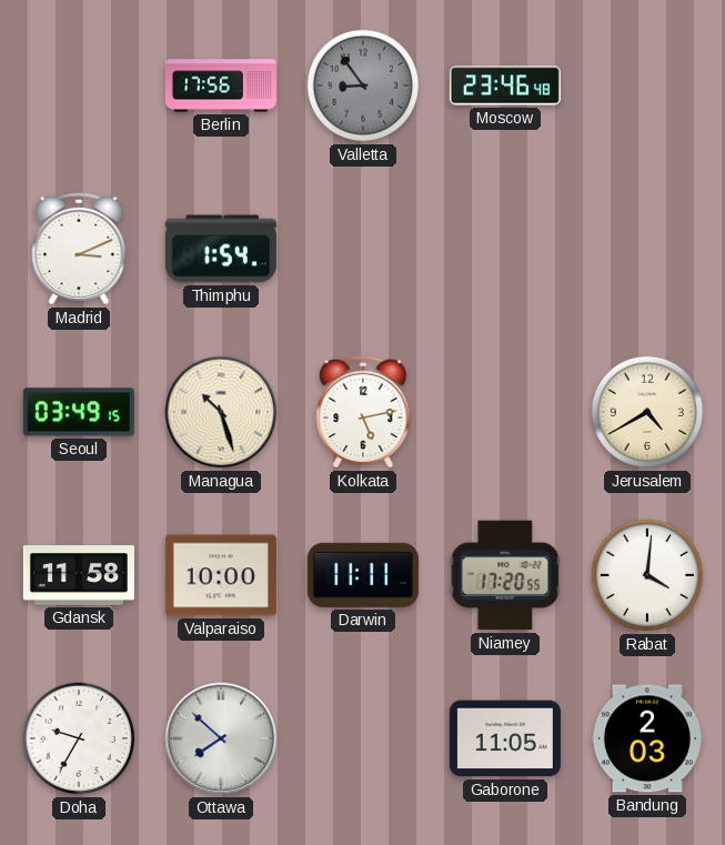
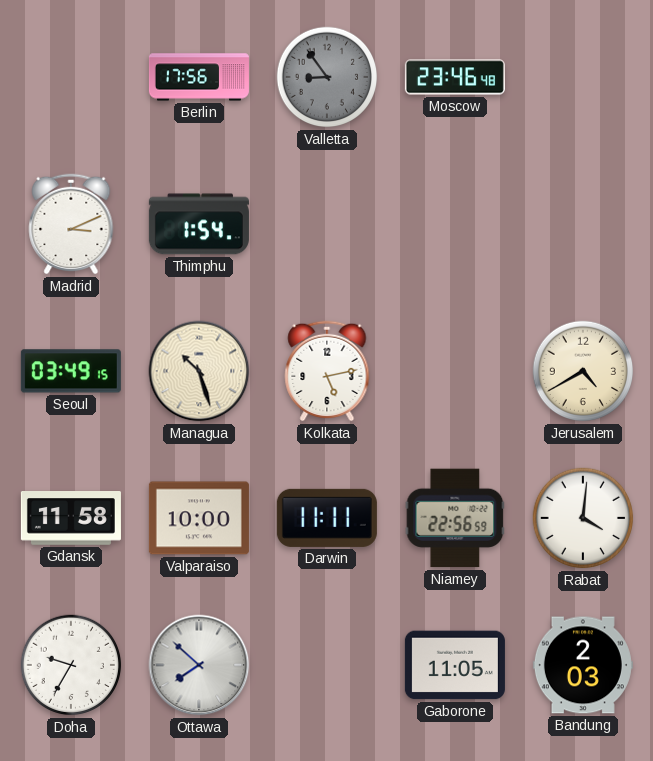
Niamey: 17:20 -> 22:56 (455, 518)
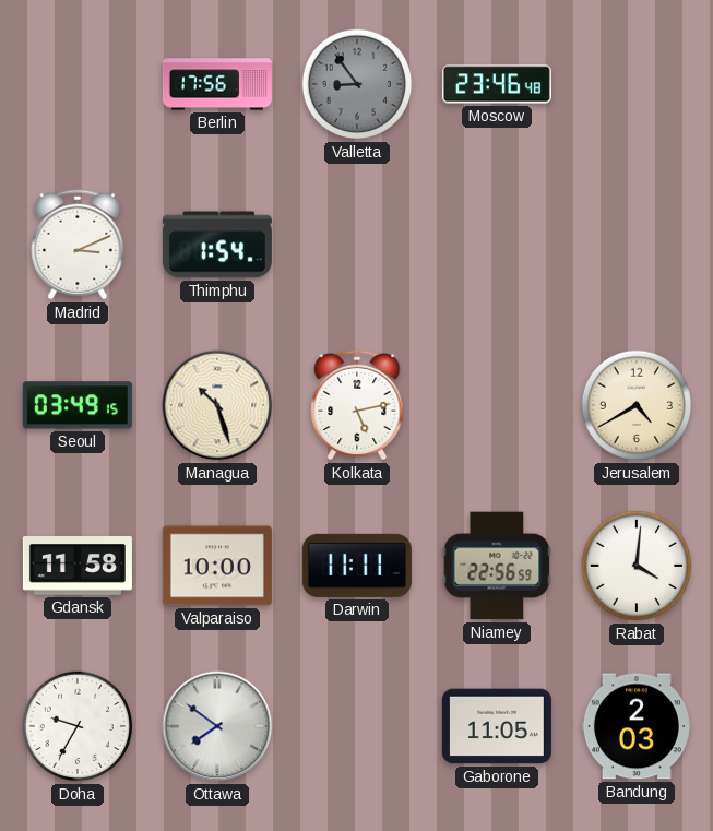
Ottawa: 7:52 -> 7:51 (217, 726)
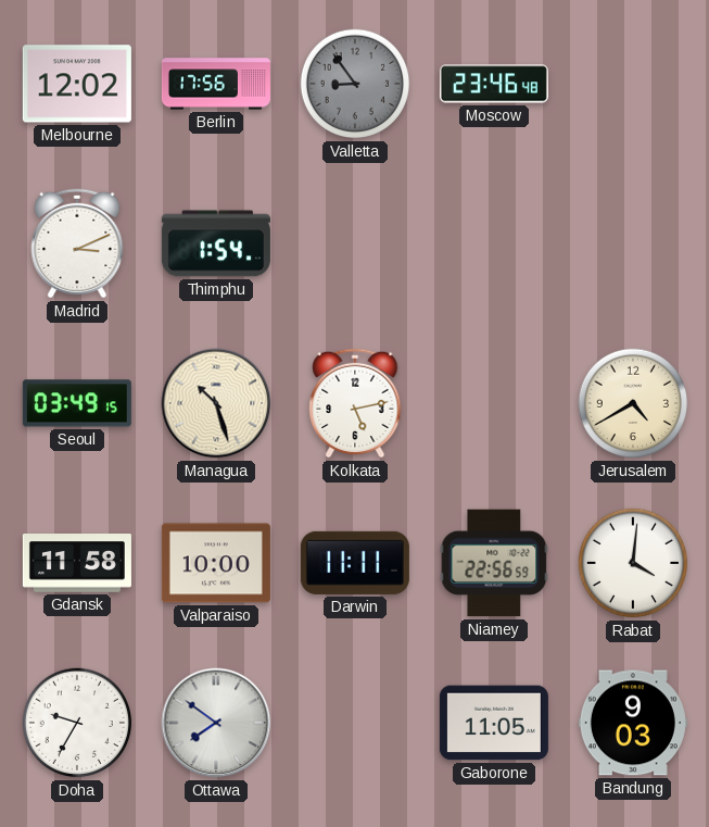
Melbourne: none -> 12:02 (77, 84)
Bandung: 2:03 -> 9:03 (633, 723)
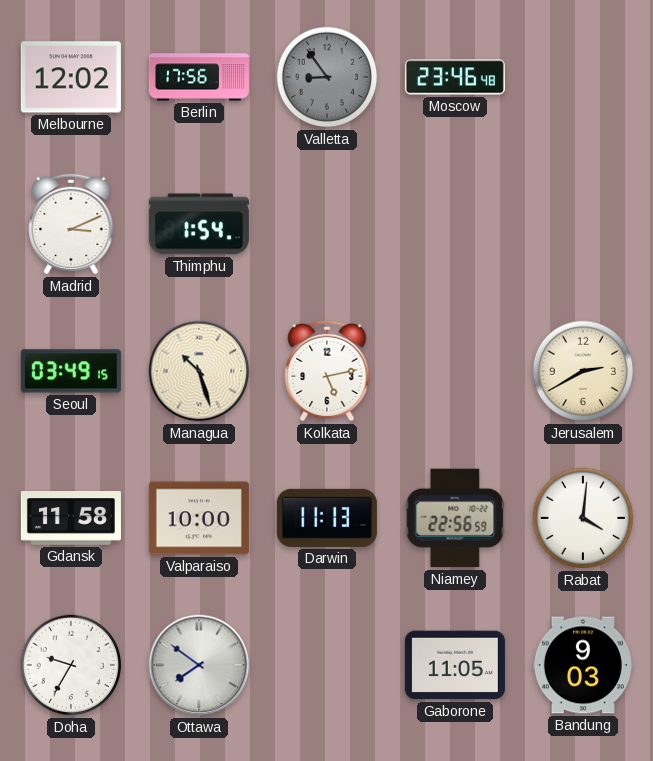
Jerusalem: 4:40 -> 2:40 (583, 371)
Darwin: 11:11 -> 11:13 (327, 518)
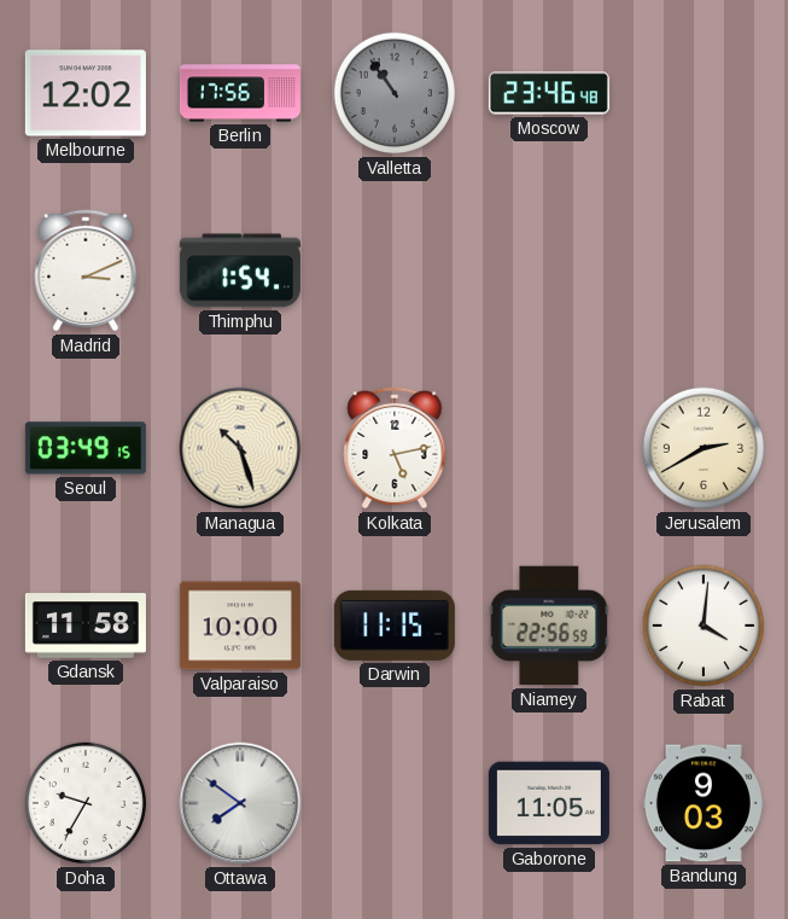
Valletta: 8:54 -> 10:54 (395, 93)
Darwin: 11:13 -> 11:15 (395, 626)
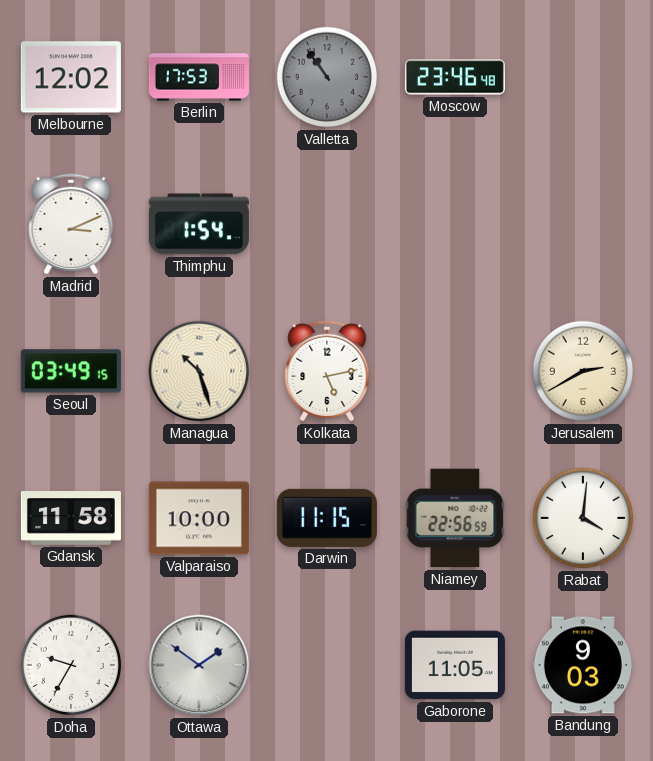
Berlin: 17:56 -> 17:53 (199, 77)
Ottawa: 7:51 -> 1:51 (199, 665)
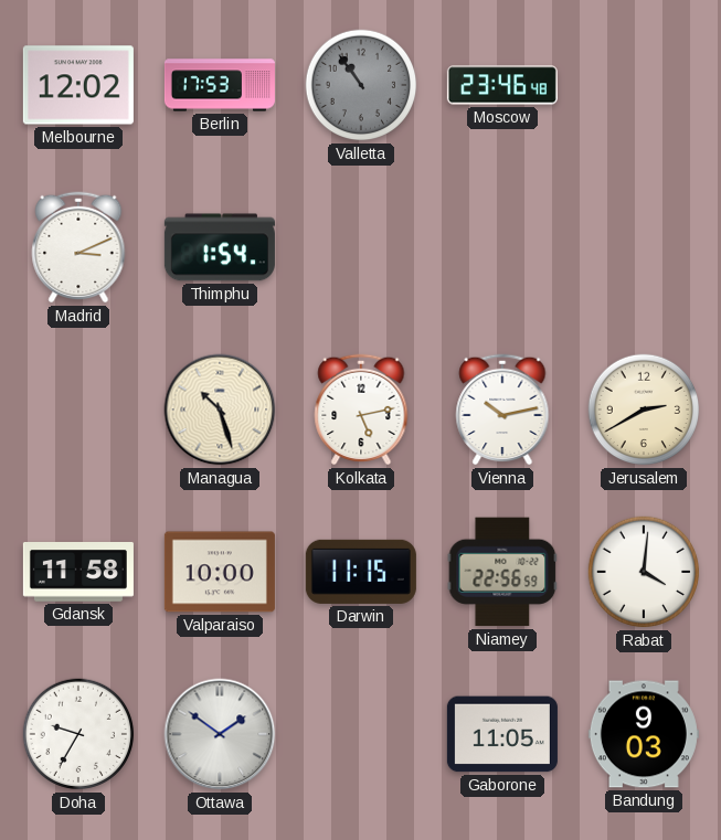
Seoul: 03:49 -> none (71, 371)
Vienna: none -> 10:13 (502, 410)
